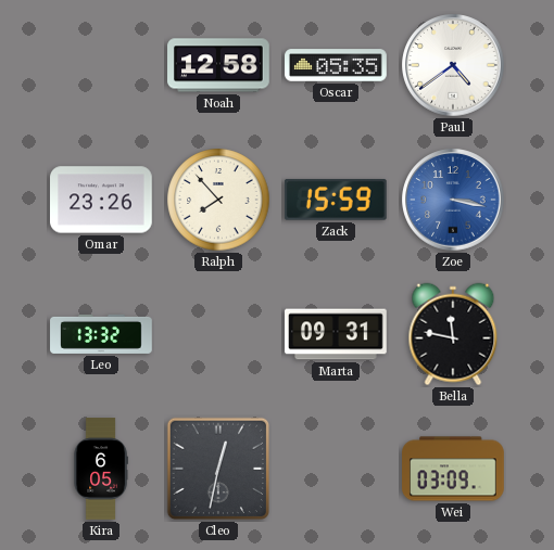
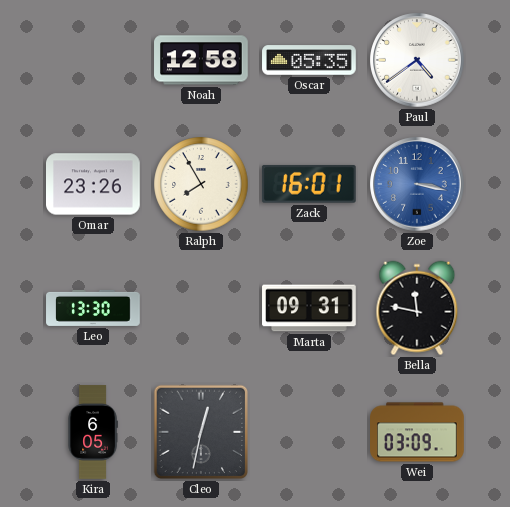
Ralph: 7:53 -> 7:55 (201, 184)
Zack: 15:59 -> 16:01 (309, 184)
Leo: 13:32 -> 13:30 (93, 308)
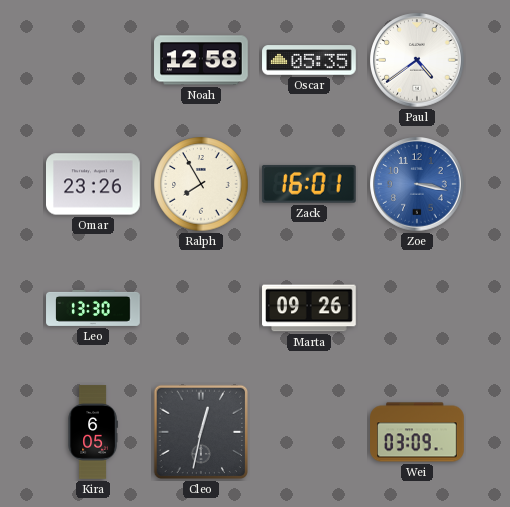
Marta: 09:31 -> 09:26 (309, 308)
Bella: 11:47 -> none (417, 308)
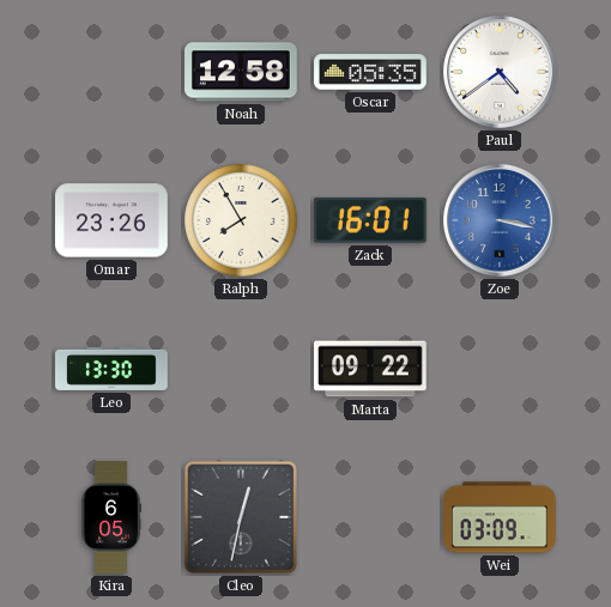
Marta: 09:26 -> 09:22 (370, 369)
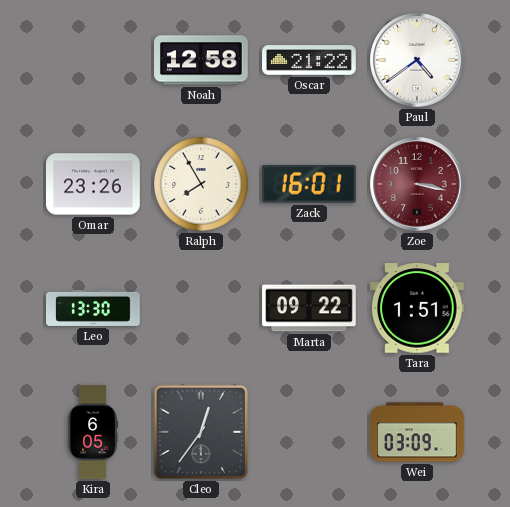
Oscar: 05:35 -> 21:22 (309, 60)
Zoe dial: blue -> burgundy (417, 184)
Tara: none -> 1:51 (418, 309)
Cleo: 12:32 -> 12:36 (201, 432)
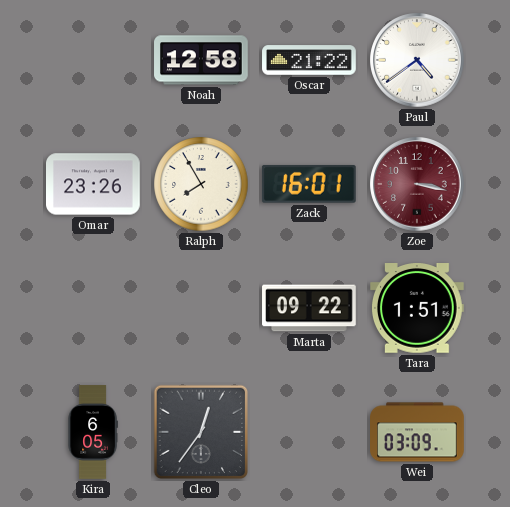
Leo: 13:30 -> none (93, 308)
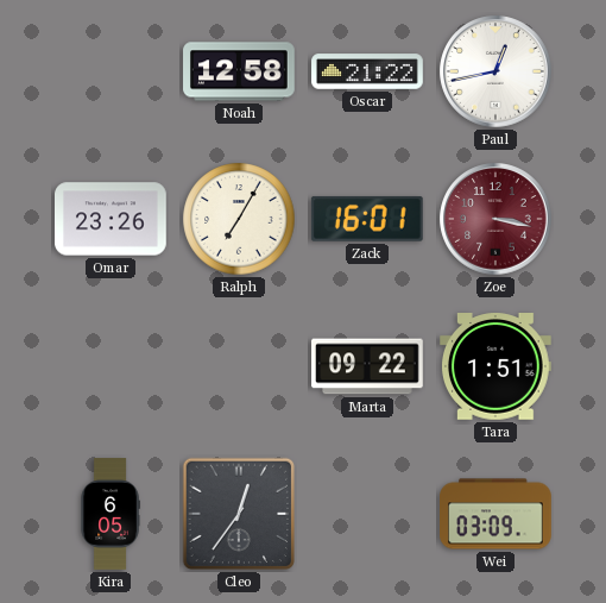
Paul: 4:39 -> 12:43 (495, 71)
Ralph: 7:55 -> 7:05 (239, 219)
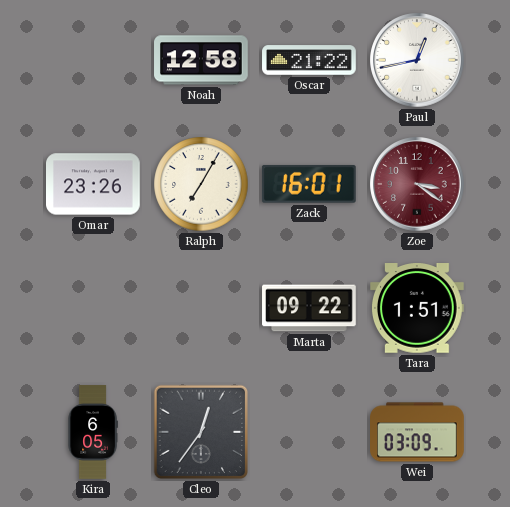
Zoe: 3:17 -> 3:21 (417, 184)
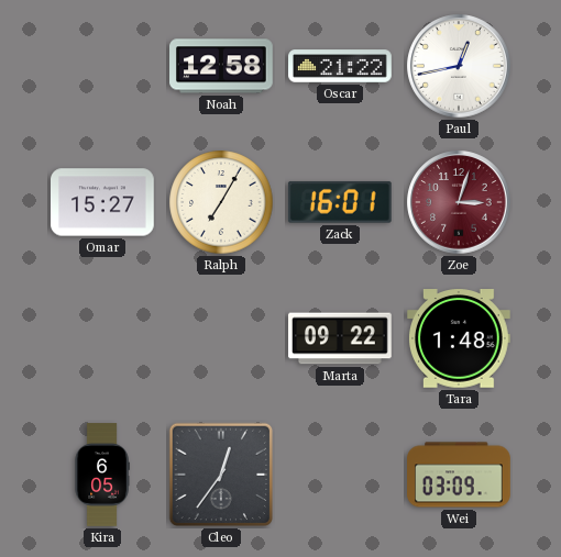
Omar: 23:26 -> 15:27 (103, 202)
Zoe: 3:21 -> 3:03 (459, 202)
Tara: 1:51 -> 1:48 (460, 339)
